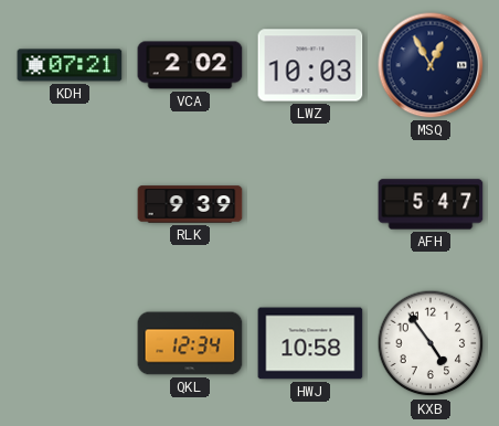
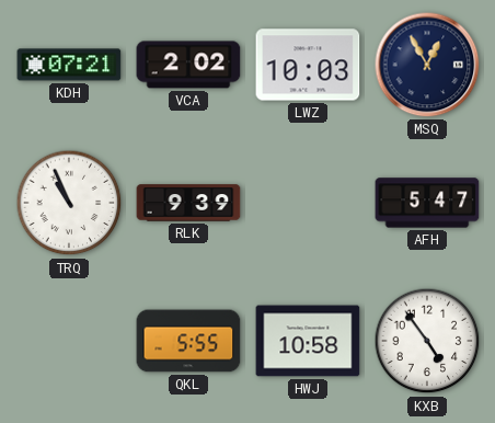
TRQ: none -> 10:56 (69, 203)
QKL: 12:34 -> 5:55 (188, 341)
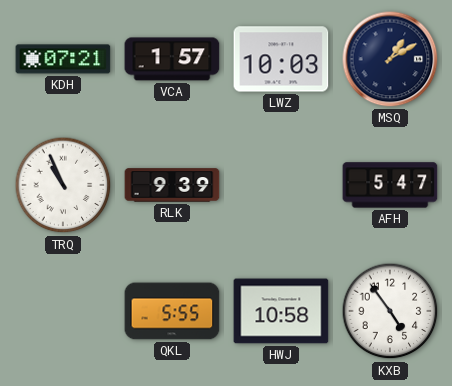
VCA: 2:02 -> 1:57 (172, 59)
MSQ: 12:55 -> 1:10 (390, 59)
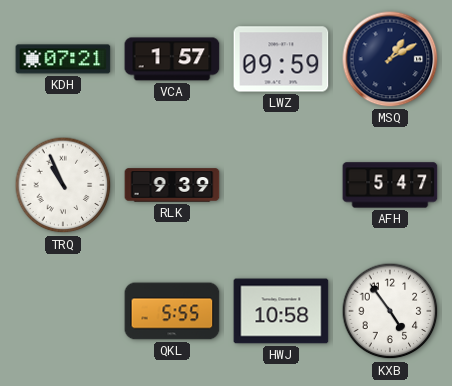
LWZ: 10:03 -> 09:59 (281, 59)
